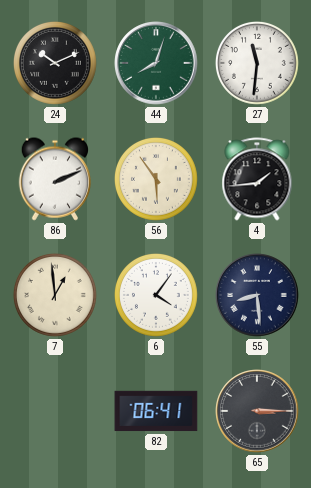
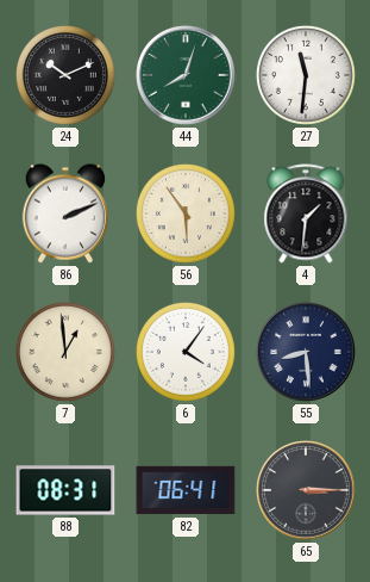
4: 1:44 -> 1:31 (306, 213)
88: none -> 08:31 (65, 490)
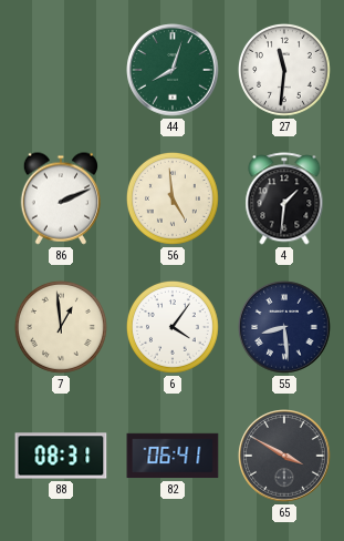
24: 10:11 -> none (65, 75)
56: 5:54 -> 4:59 (173, 198)
65: 3:15 -> 3:50 (284, 456)
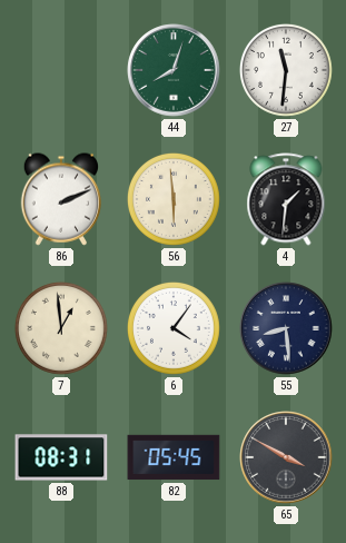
56: 4:59 -> 5:59 (174, 199)
82: 06:41 -> 05:45 (174, 457)
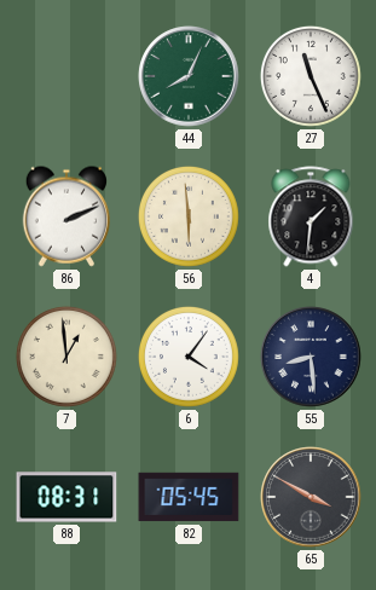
44: 8:03 -> 8:04 (189, 76)
27: 11:31 -> 11:26 (311, 76)
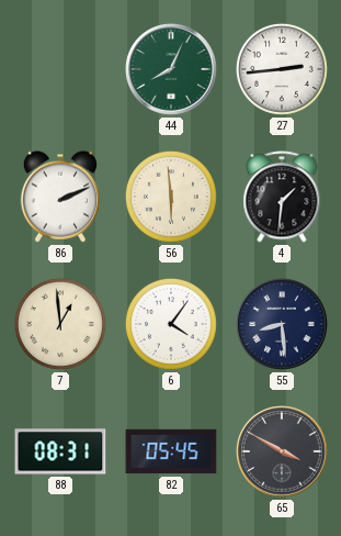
27: 11:26 -> 2:44 (282, 69)
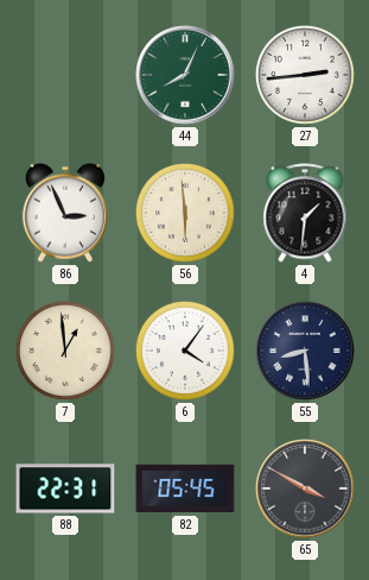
86: 2:11 -> 2:56 (64, 213)
88: 08:31 -> 22:31 (65, 488)
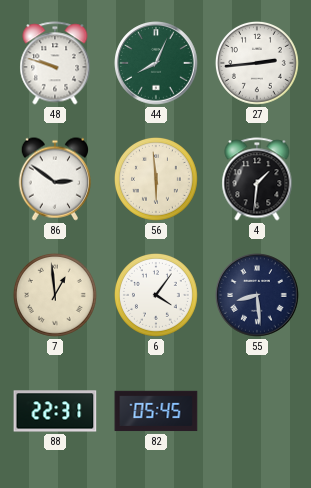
48: none -> 9:48 (55, 63)
86: 2:56 -> 2:51 (54, 179)
65: 3:50 -> none (305, 488)
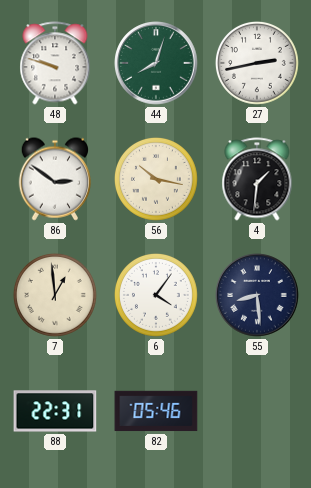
44: 8:04 -> 8:03 (156, 63)
27: 2:44 -> 2:43 (257, 63)
56: 5:59 -> 10:17 (156, 179)
82: 05:45 -> 05:46 (156, 411)
